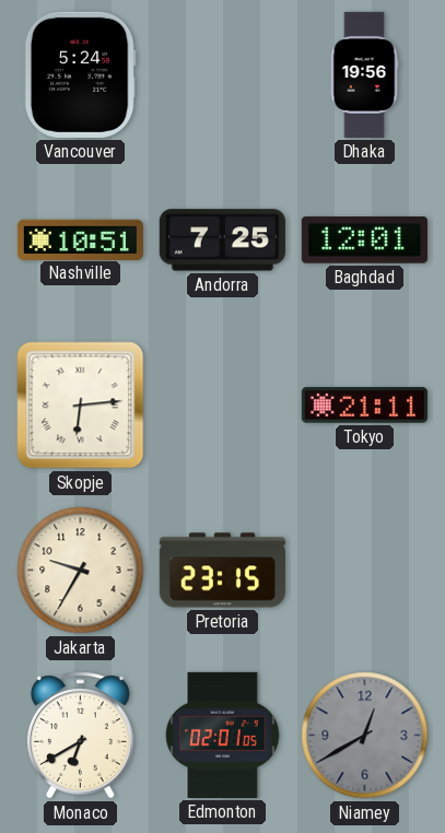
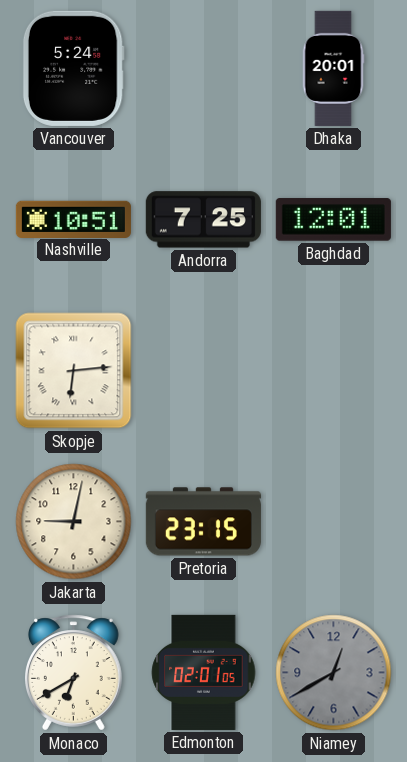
Dhaka: 19:56 -> 20:01 (333, 68)
Tokyo: 21:11 -> none (364, 406)
Jakarta: 9:35 -> 9:02 (74, 522)
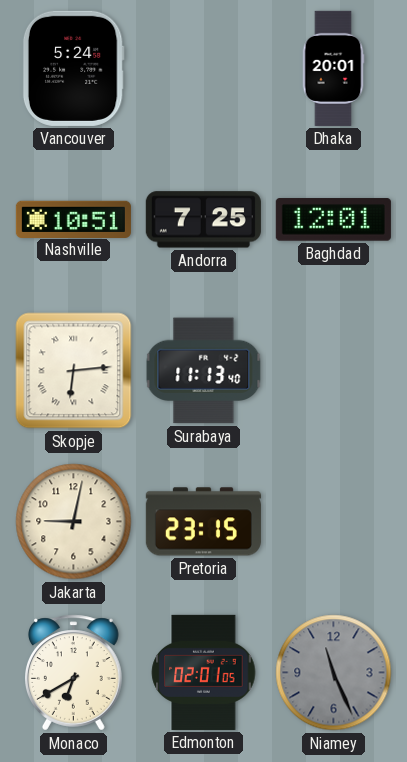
Surabaya: none -> 11:13 (204, 371)
Niamey: 12:40 -> 11:26 (334, 673)
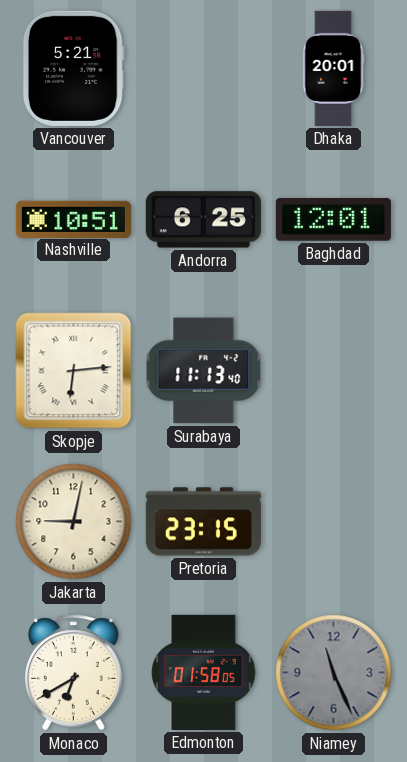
Vancouver: 5:24 -> 5:21 (73, 68)
Andorra: 7:25 -> 6:25 (203, 220)
Edmonton: 02:01 -> 01:58 (204, 672)
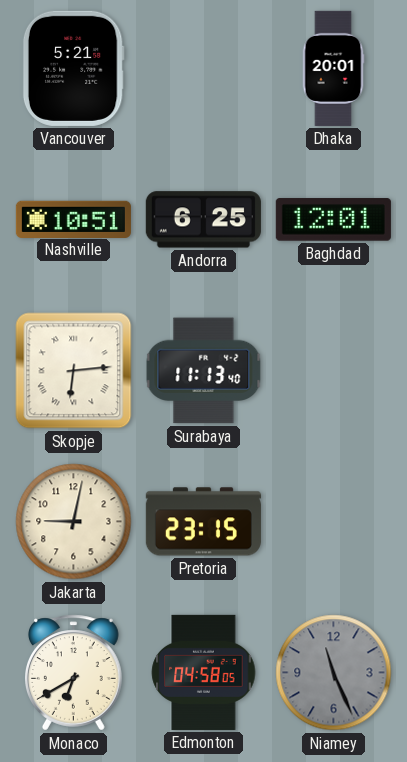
Edmonton: 01:58 -> 04:58 (204, 672)
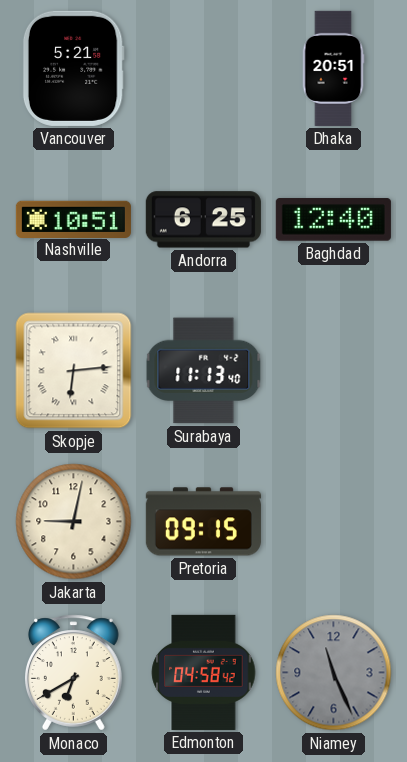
Dhaka: 20:01 -> 20:51 (333, 68)
Baghdad: 12:01 -> 12:40 (333, 220)
Pretoria: 23:15 -> 09:15 (203, 522)
Edmonton: 04:58:05 -> 04:58:42 (204, 672)
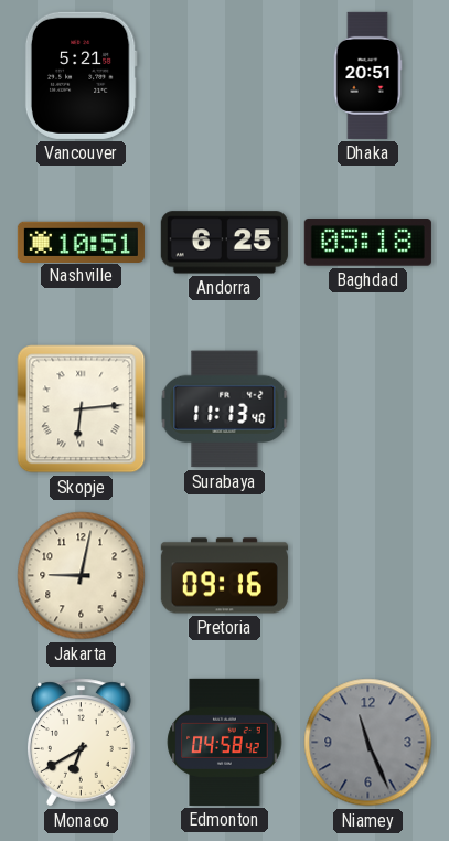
Baghdad: 12:40 -> 05:18 (367, 243)
Pretoria: 09:15 -> 09:16 (224, 576)
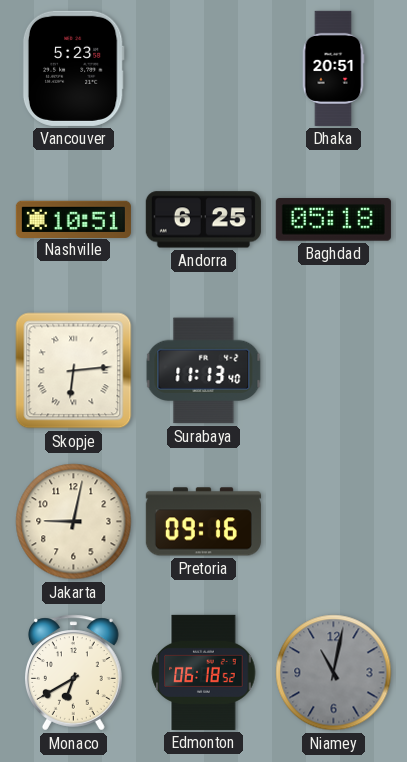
Vancouver: 5:21 -> 5:23 (73, 68)
Edmonton: 04:58 -> 06:18 (204, 672)
Niamey: 11:26 -> 11:02 (334, 673)
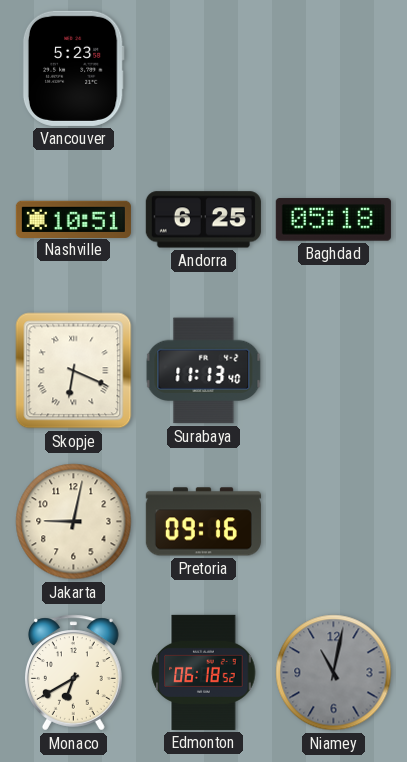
Dhaka: 20:51 -> none (333, 68)
Skopje: 6:14 -> 6:19 (74, 371)
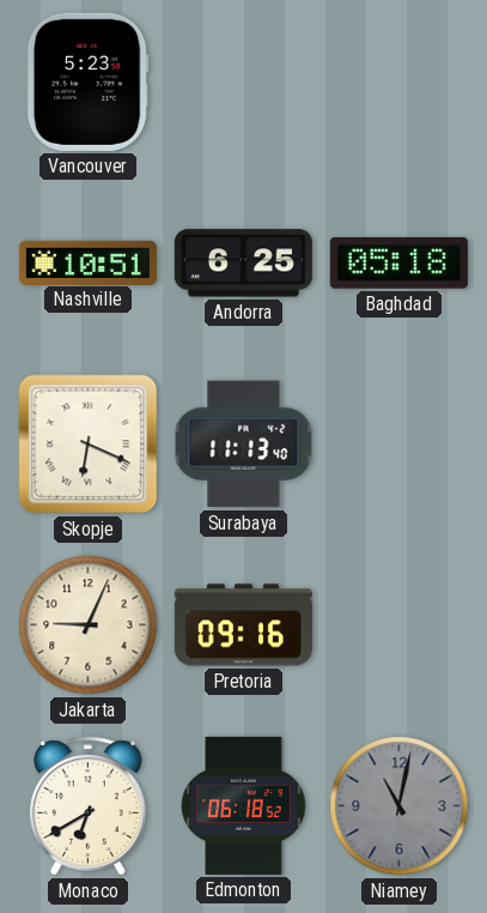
Jakarta: 9:02 -> 9:04 (89, 625)
